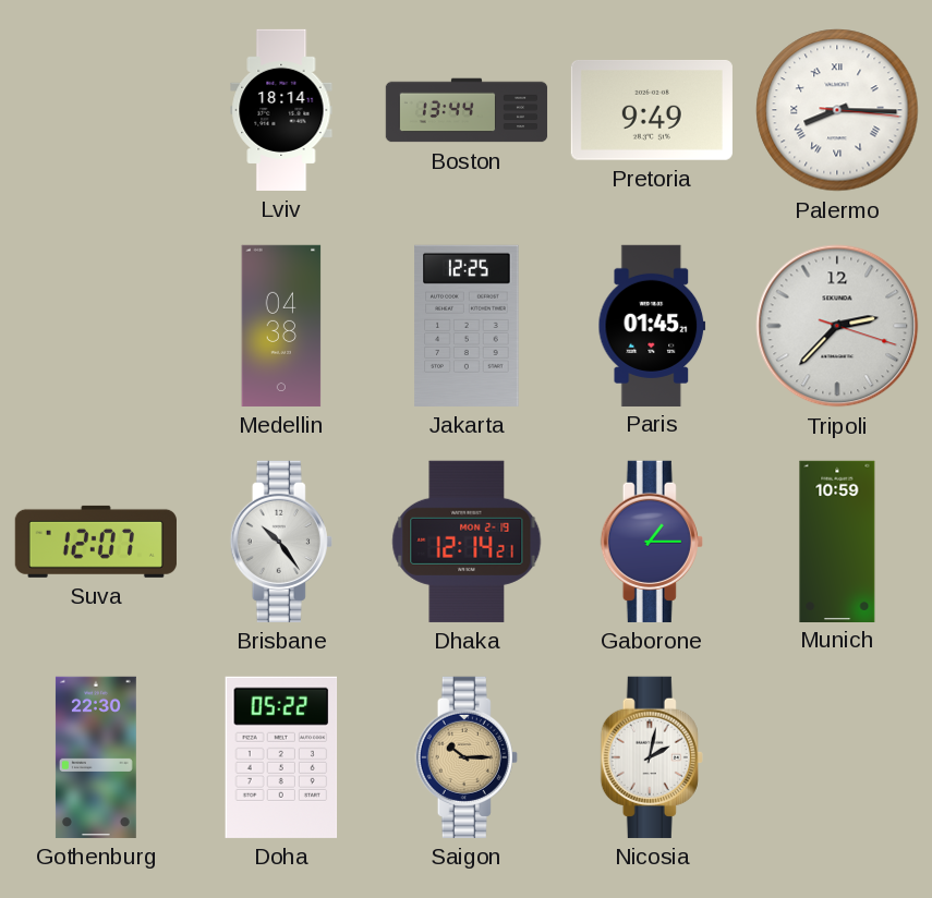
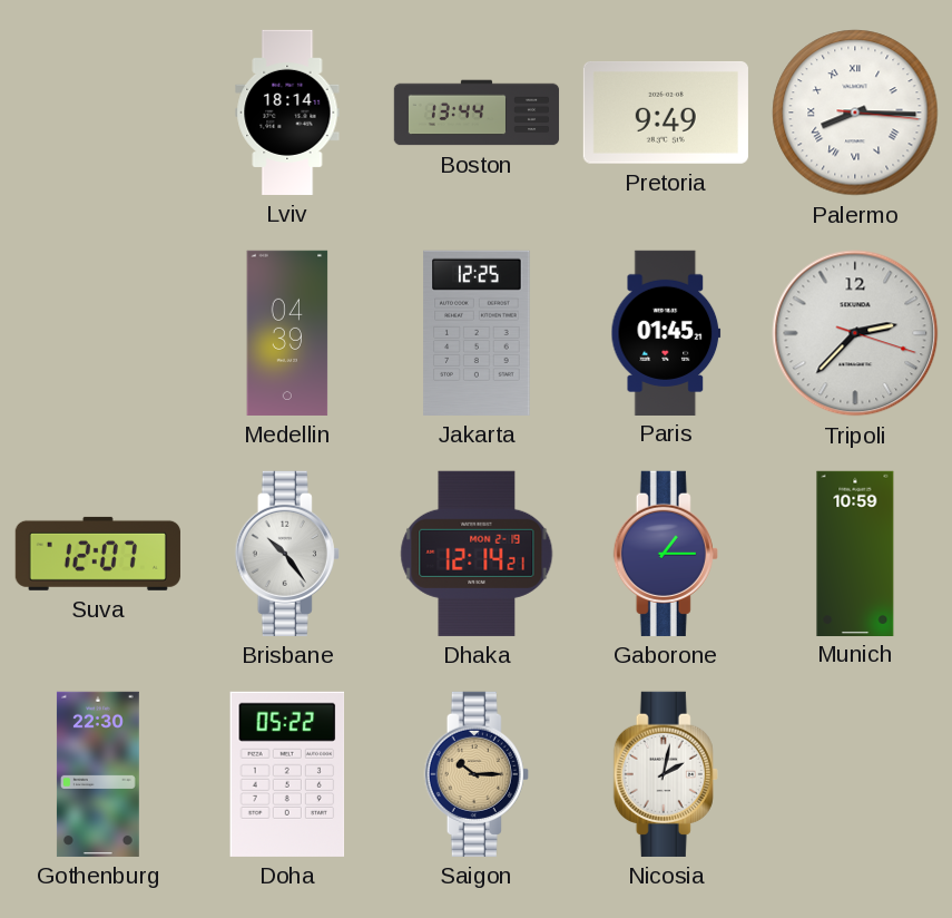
Medellin: 04:38 -> 04:39 (287, 333)
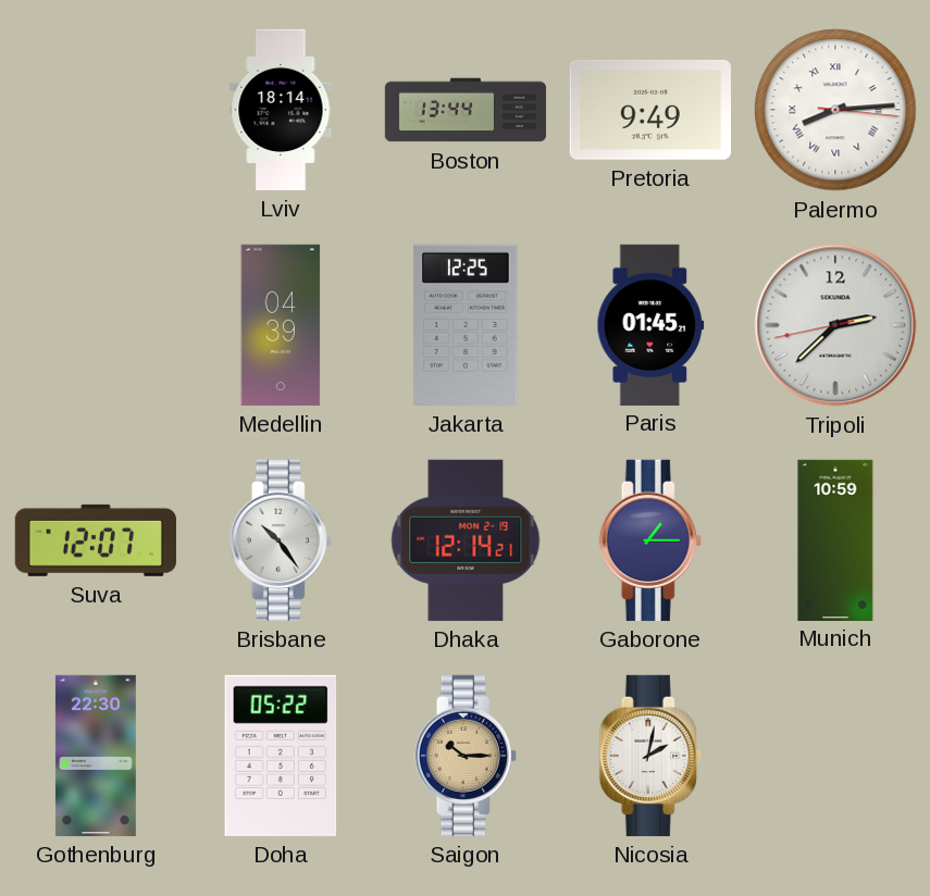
Palermo: 8:15 -> 8:14 (835, 110)
Tripoli: 2:37:18 -> 2:37:43 (835, 325)
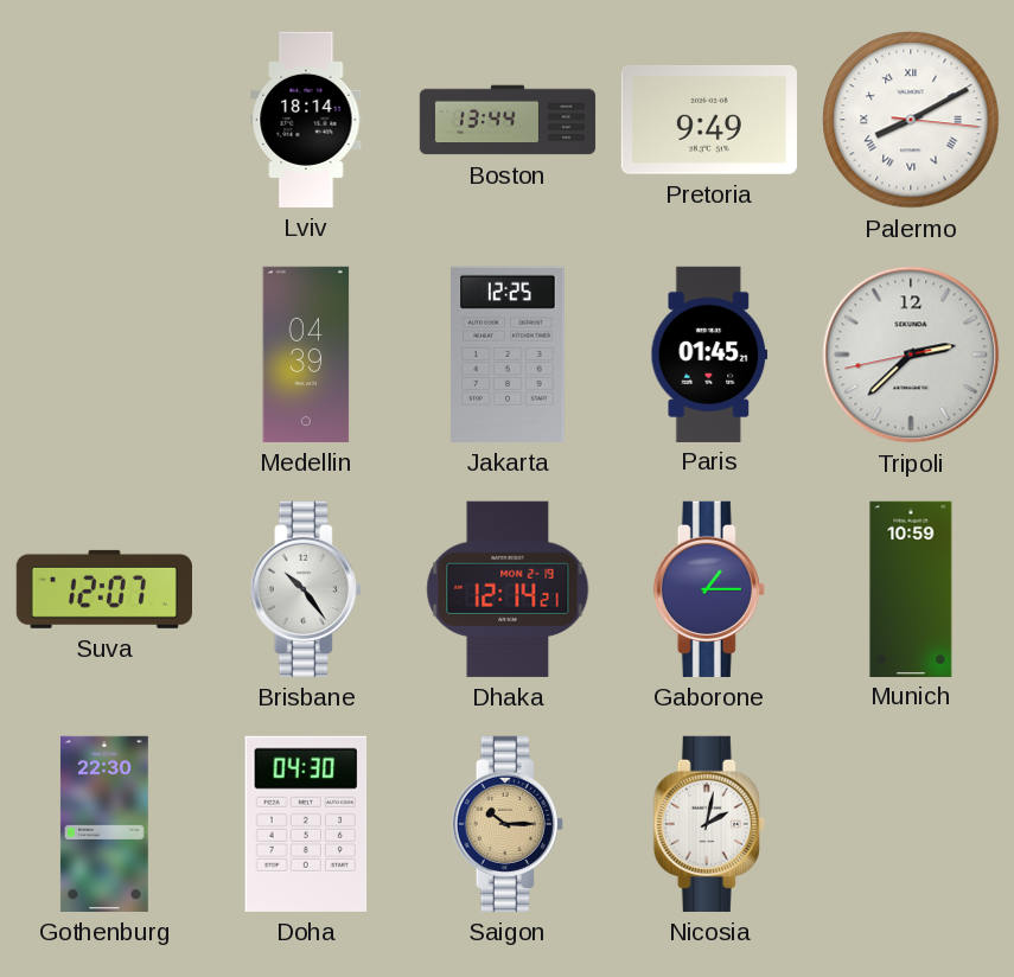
Palermo: 8:14 -> 8:10 (911, 120)
Doha: 05:22 -> 04:30 (306, 824)
